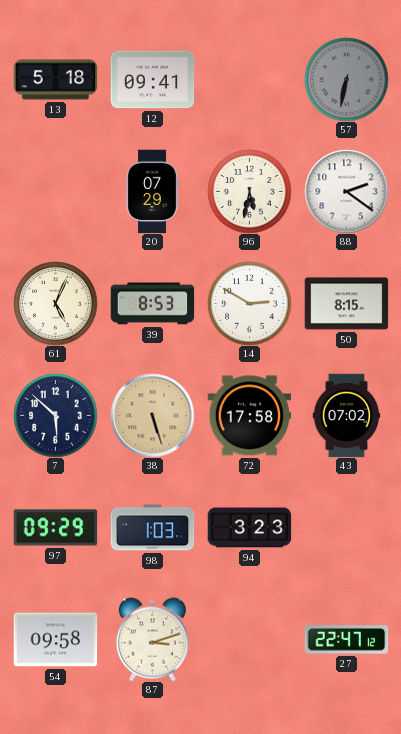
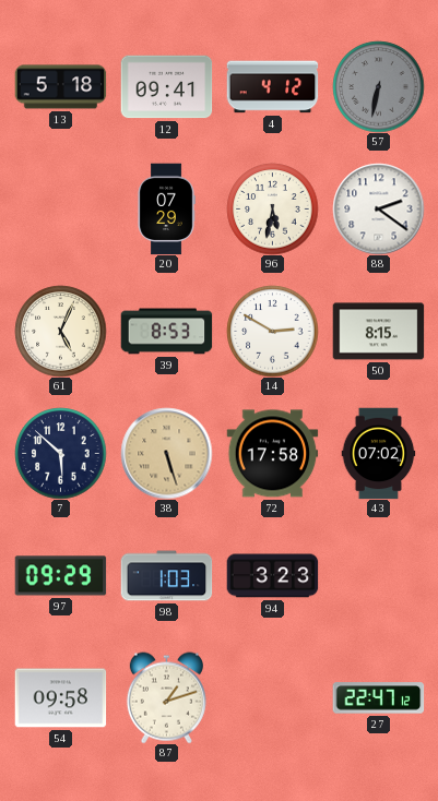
4: none -> 4:12 (272, 87)
87: 3:12 -> 1:12 (166, 697)
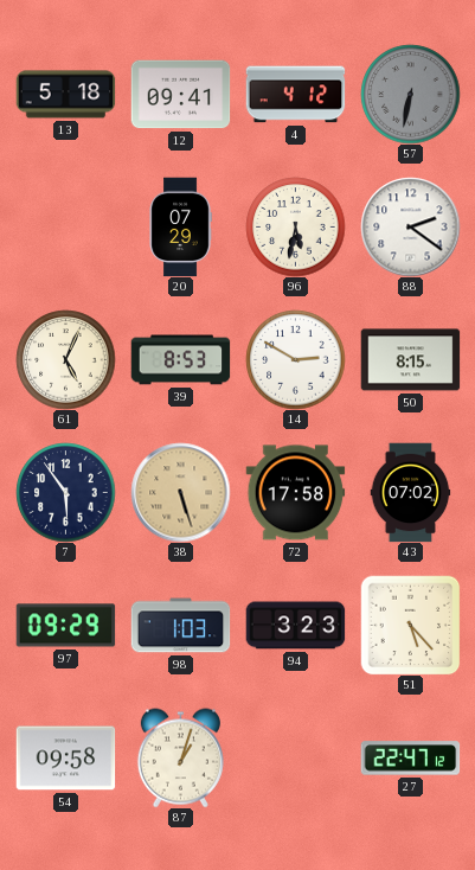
7: 5:52 -> 5:54 (65, 492)
51: none -> 5:23 (410, 625)
87: 1:12 -> 1:03 (180, 757)
